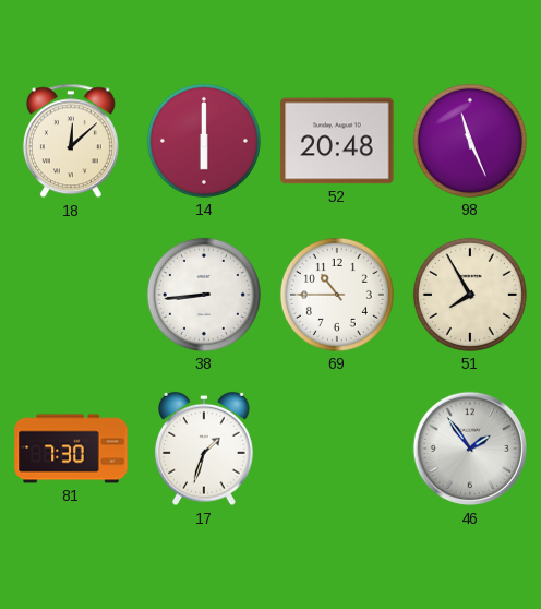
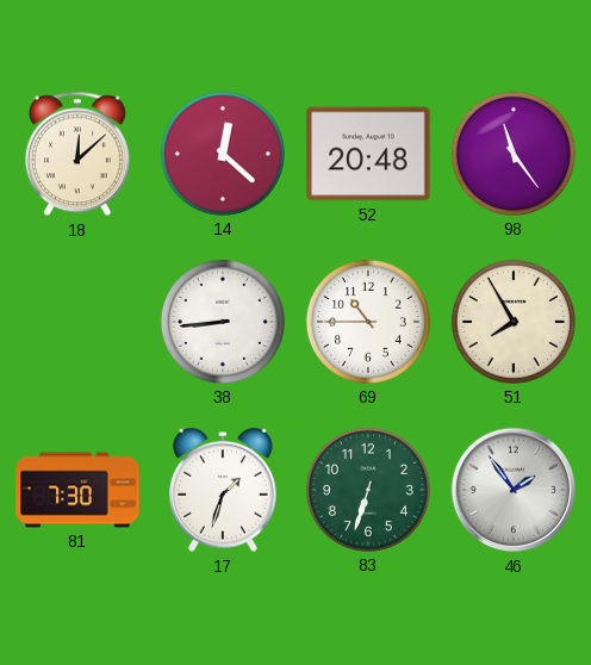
14: 6:00 -> 12:22 (223, 154)
98: 11:26 -> 11:24 (514, 154)
83: none -> 6:33 (368, 490)
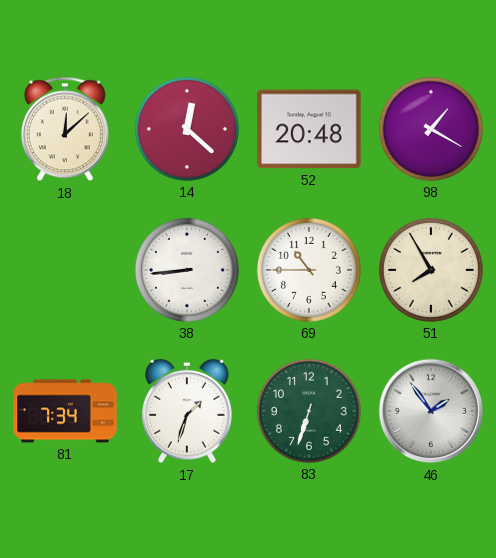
98: 11:24 -> 1:20 (431, 129)
81: 7:30 -> 7:34 (65, 411)
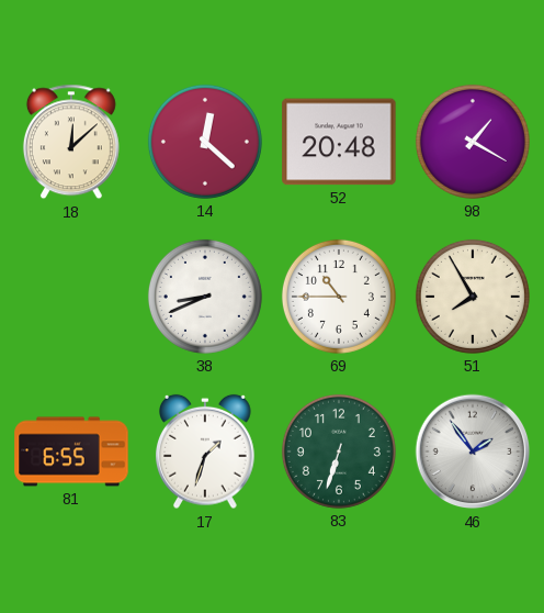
38: 8:44 -> 8:41 (205, 297)
81: 7:34 -> 6:55 (71, 452)
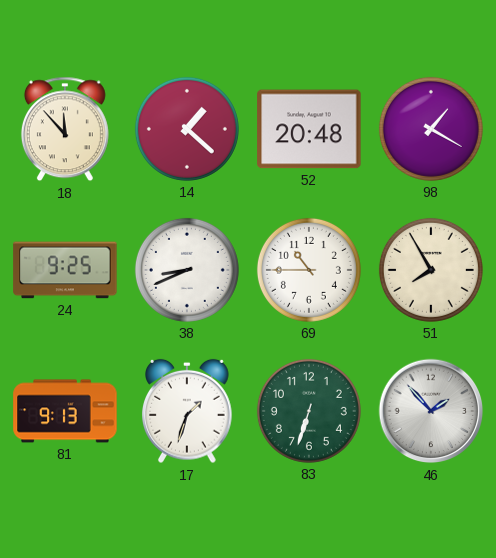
18: 12:08 -> 11:53 (65, 129)
14: 12:22 -> 1:22 (187, 129)
24: none -> 9:25 (65, 270)
81: 6:55 -> 9:13 (65, 411)
46: 1:54 -> 1:53 (431, 411)
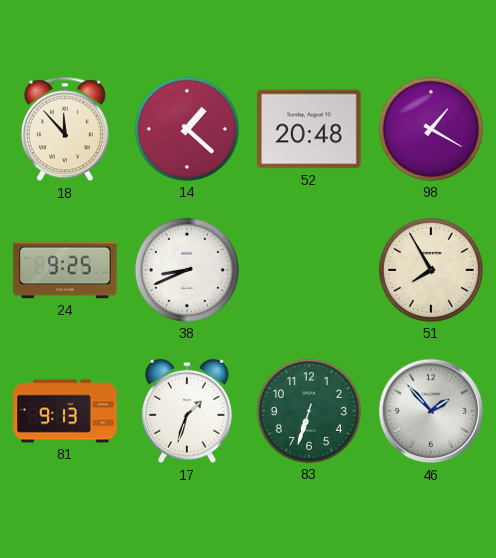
69: 10:45 -> none (309, 270)
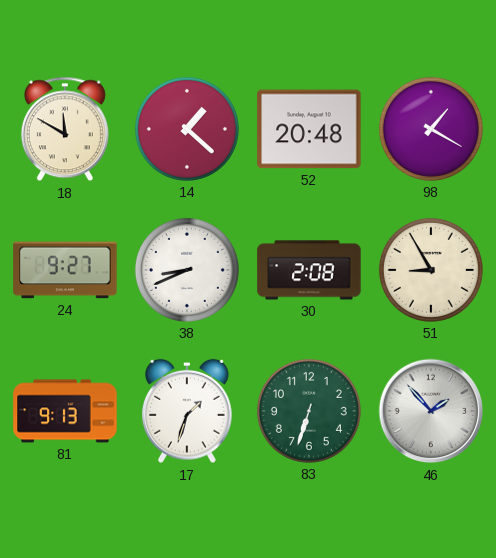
18: 11:53 -> 11:50 (65, 129)
24: 9:25 -> 9:27 (65, 270)
30: none -> 2:08 (309, 270)
51: 7:55 -> 8:55 (431, 270)
